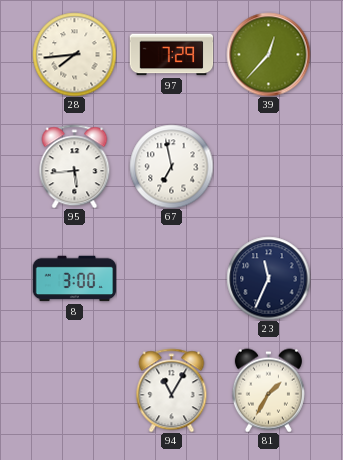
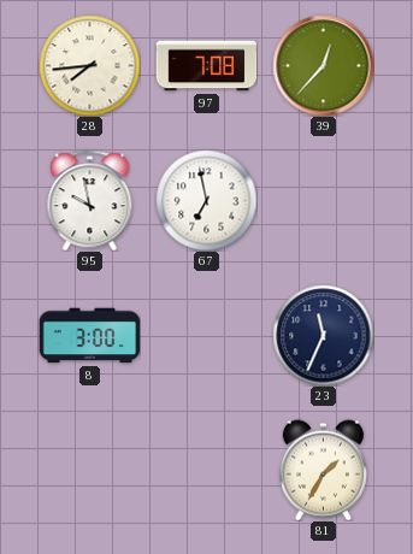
97: 7:29 -> 7:08 (206, 66)
95: 5:44 -> 9:58 (90, 200)
94: 11:05 -> none (172, 390)
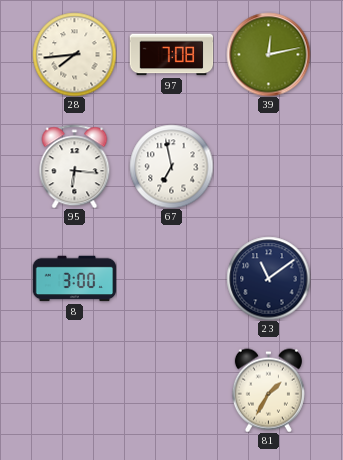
39: 12:37 -> 12:13 (268, 54)
95: 9:58 -> 6:16 (75, 166)
23: 11:34 -> 11:09 (268, 278)
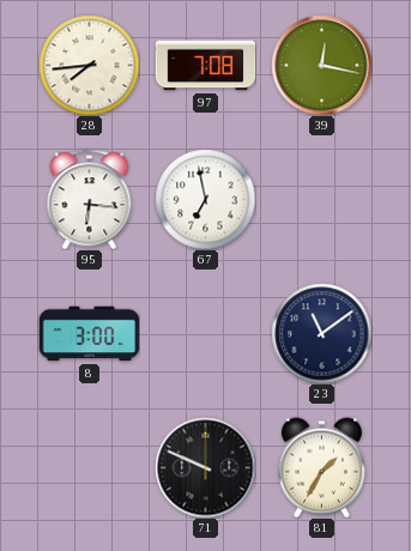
39: 12:13 -> 12:17 (321, 65)
71: none -> 9:49 (205, 467)
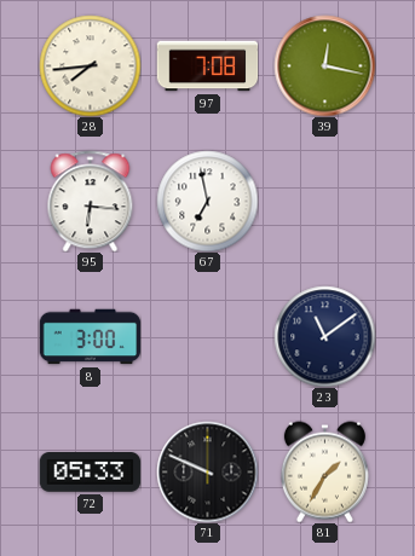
72: none -> 05:33 (90, 473)
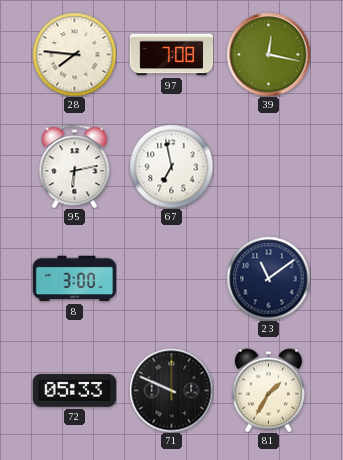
28: 7:44 -> 7:46 (74, 54)
95: 6:16 -> 6:13 (75, 166)
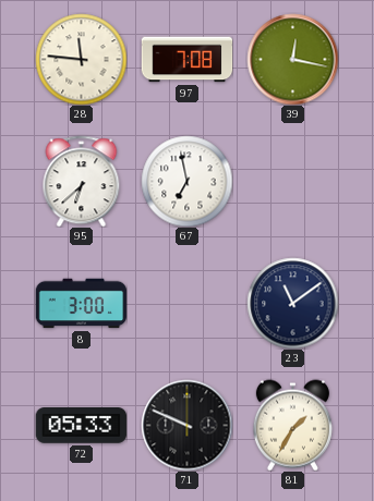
28: 7:46 -> 11:46 (81, 59)
95: 6:13 -> 6:38 (82, 181)
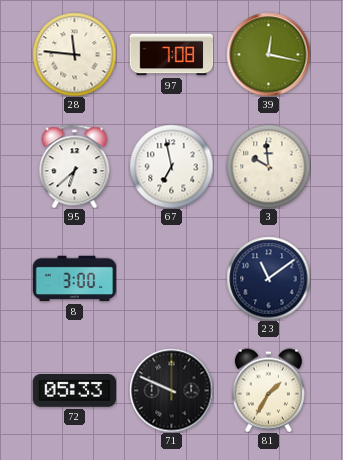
3: none -> 9:59 (268, 166)
